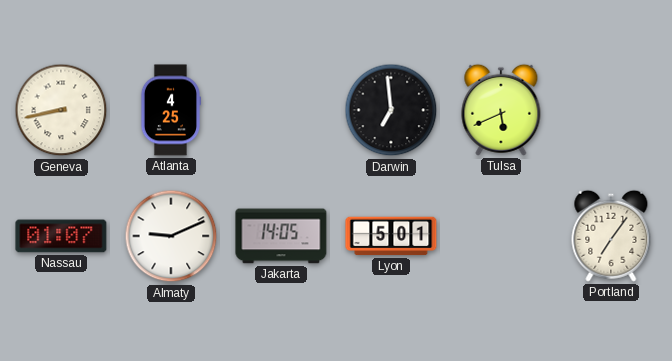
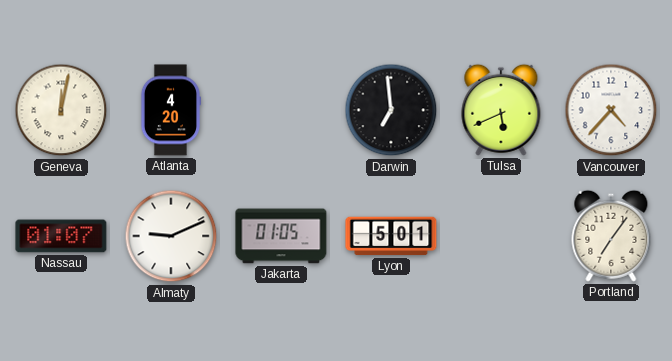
Geneva: 8:43 -> 12:02 (61, 110)
Atlanta: 4:25 -> 4:20 (171, 110)
Vancouver: none -> 4:37 (611, 110)
Jakarta: 14:05 -> 01:05 (281, 236)
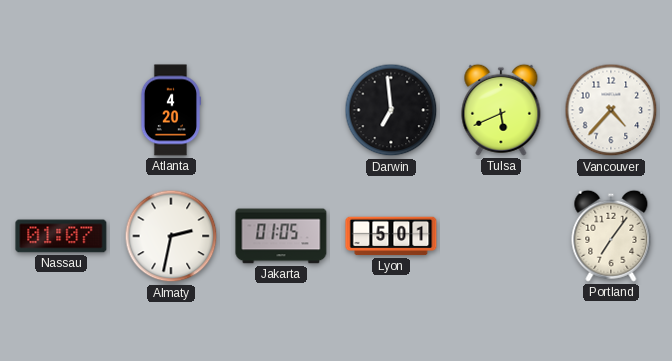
Geneva: 12:02 -> none (61, 110)
Almaty: 9:11 -> 2:32 (171, 236)
